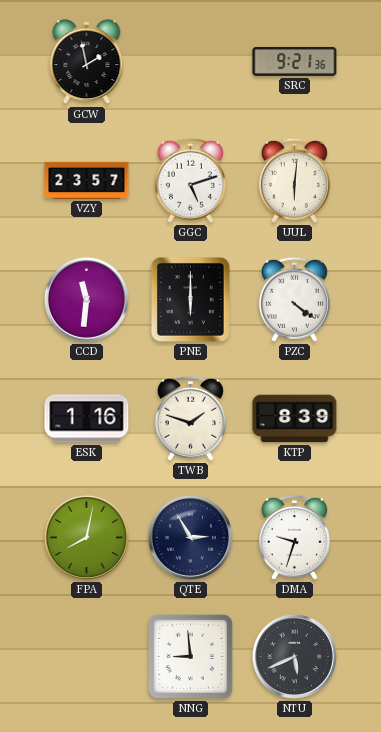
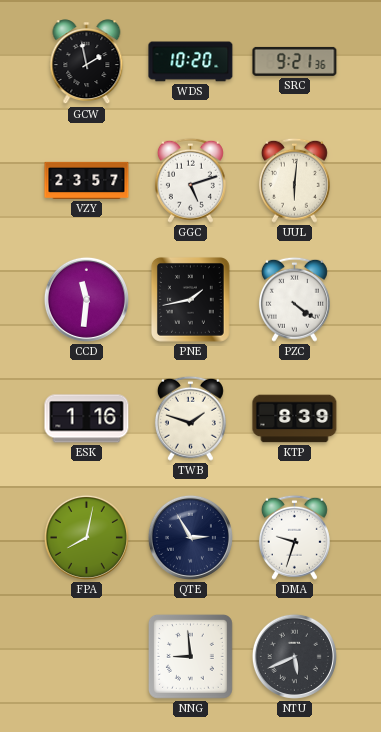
WDS: none -> 10:20 (191, 62)
PNE: 6:00 -> 1:43 (190, 299)
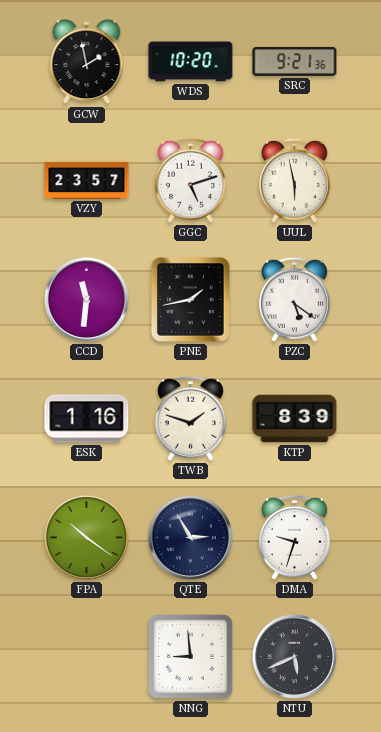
UUL: 6:01 -> 5:58 (294, 180)
PZC: 4:21 -> 5:21 (294, 299)
FPA: 8:02 -> 10:21 (86, 537)
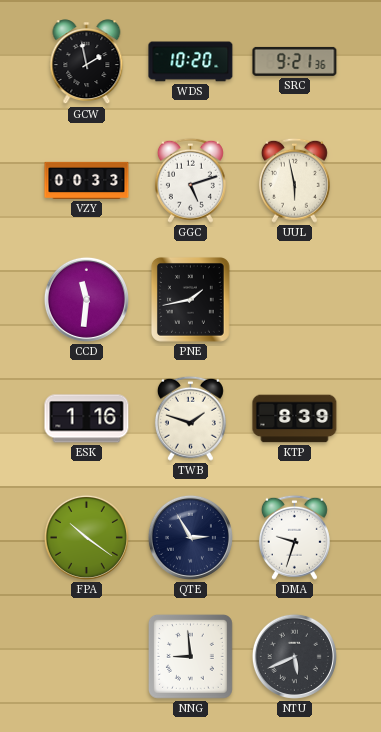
VZY: 23:57 -> 00:33 (87, 180)
PZC: 5:21 -> none (294, 299)
